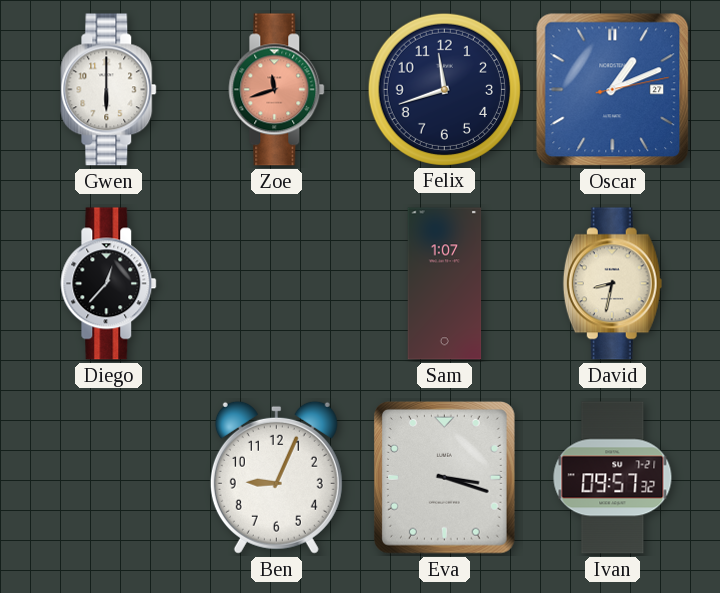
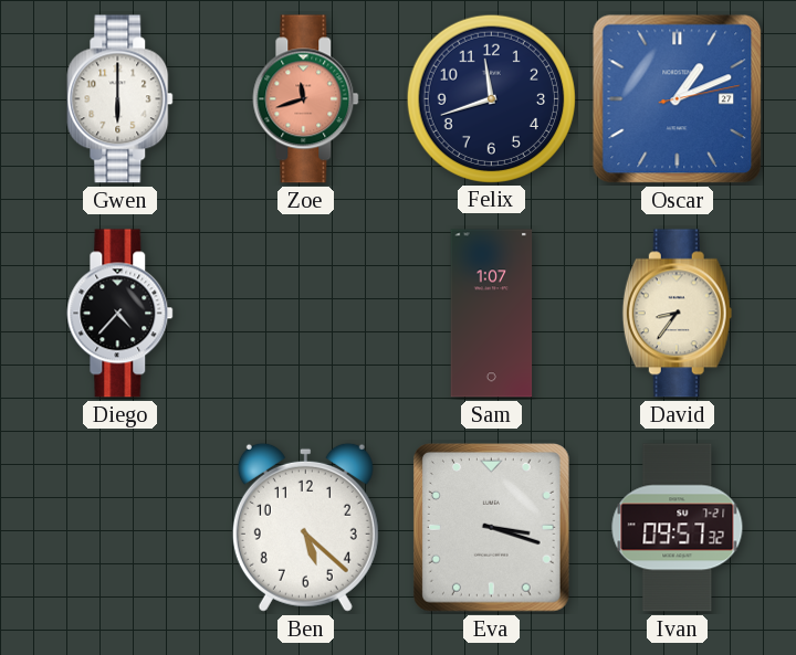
Diego: 12:37 -> 4:37 (121, 314)
David: 8:32 -> 8:36 (677, 314)
Ben: 9:04 -> 5:22 (305, 527)
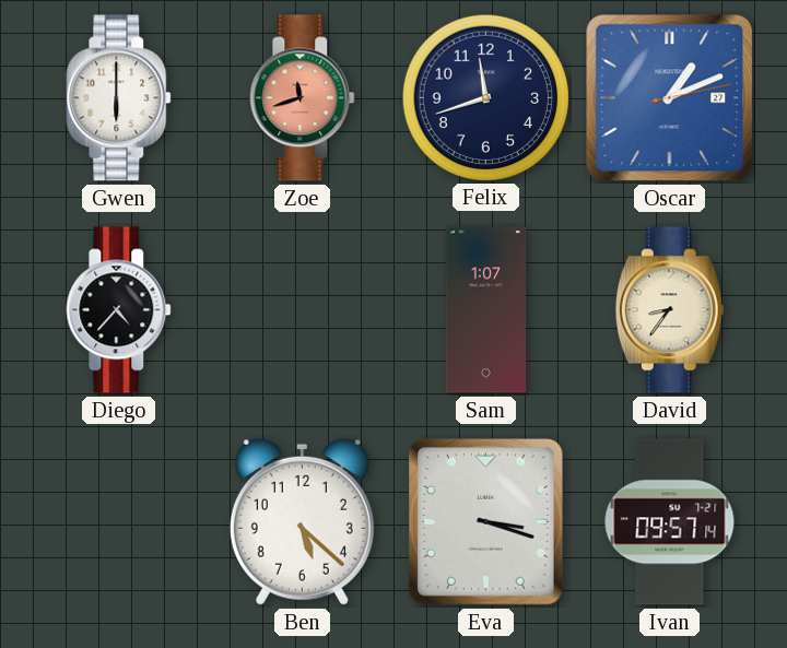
Ivan: 09:57:32 -> 09:57:14 (670, 522)
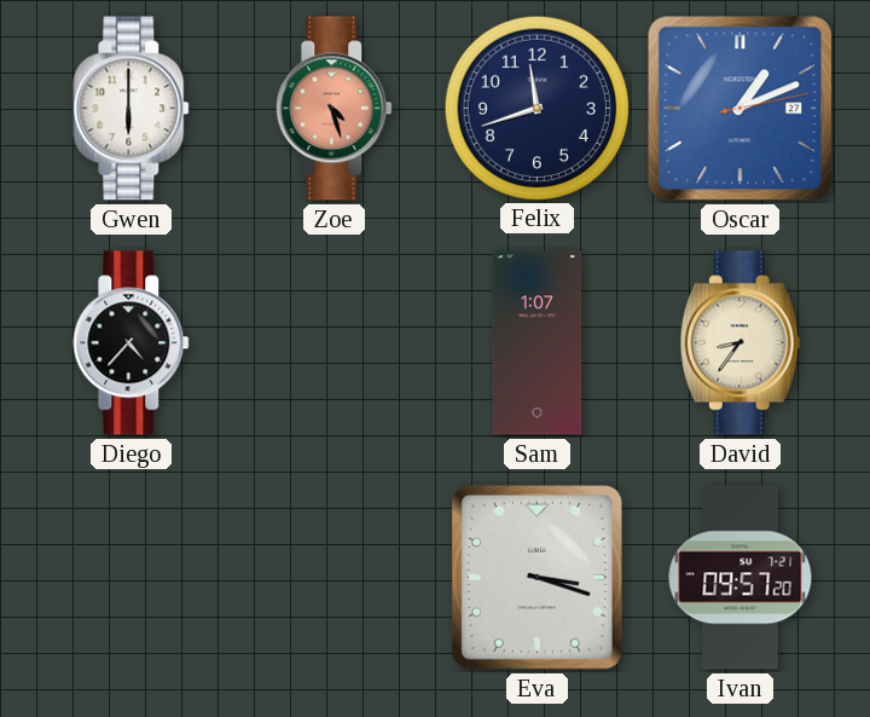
Zoe: 11:42 -> 4:27 (335, 109)
Ben: 5:22 -> none (302, 521)
Ivan: 09:57:14 -> 09:57:20 (741, 578)
